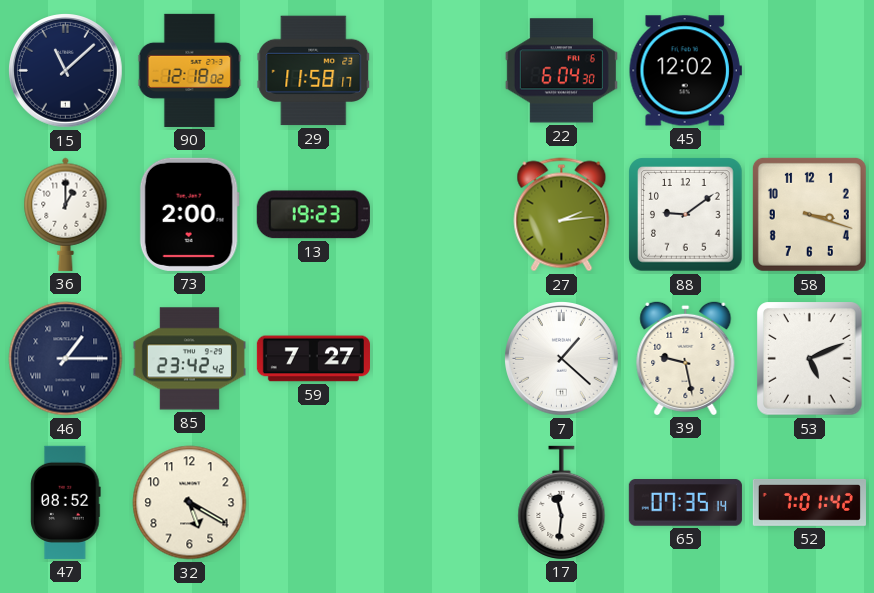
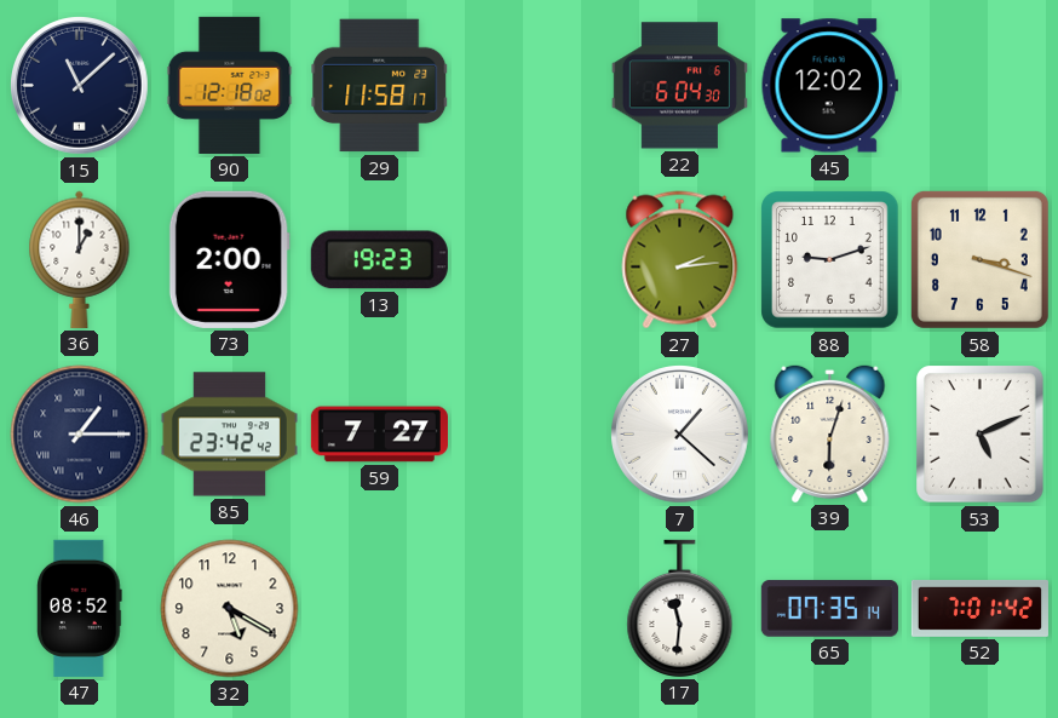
88: 9:09 -> 9:12 (830, 260)
39: 9:28 -> 6:03 (830, 433)
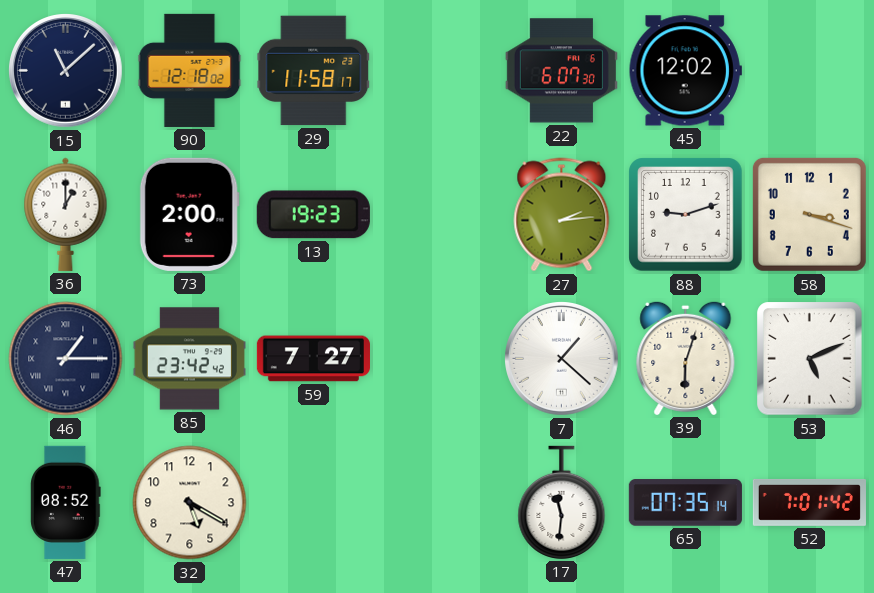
22: 6:04 -> 6:07 (561, 71)
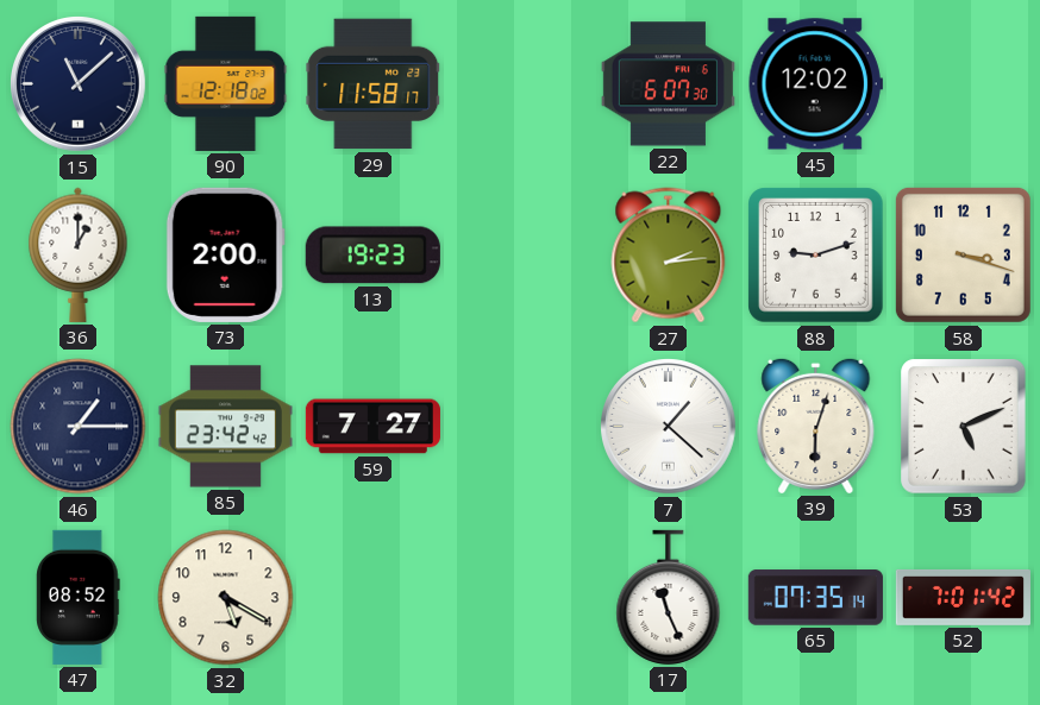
17: 11:31 -> 11:26 (669, 597)
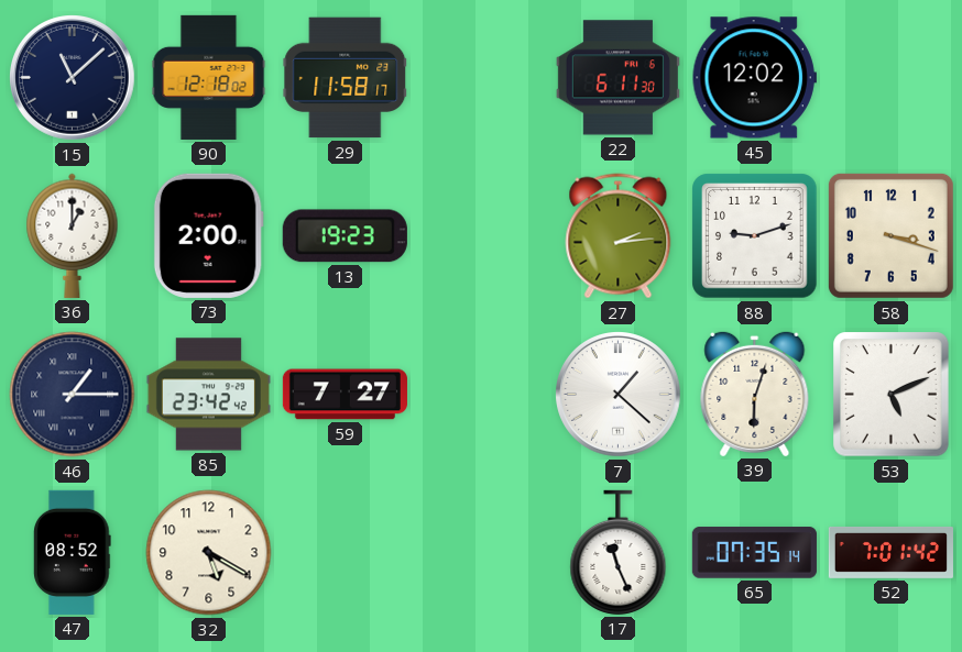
22: 6:07 -> 6:11 (617, 78)
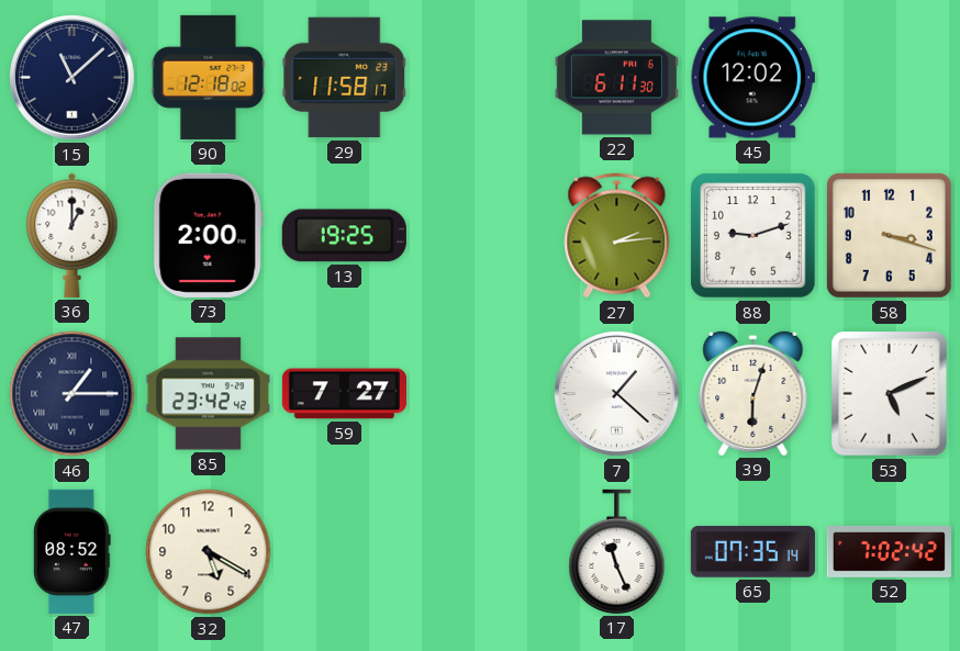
13: 19:23 -> 19:25 (344, 236)
52: 7:01 -> 7:02 (889, 551)
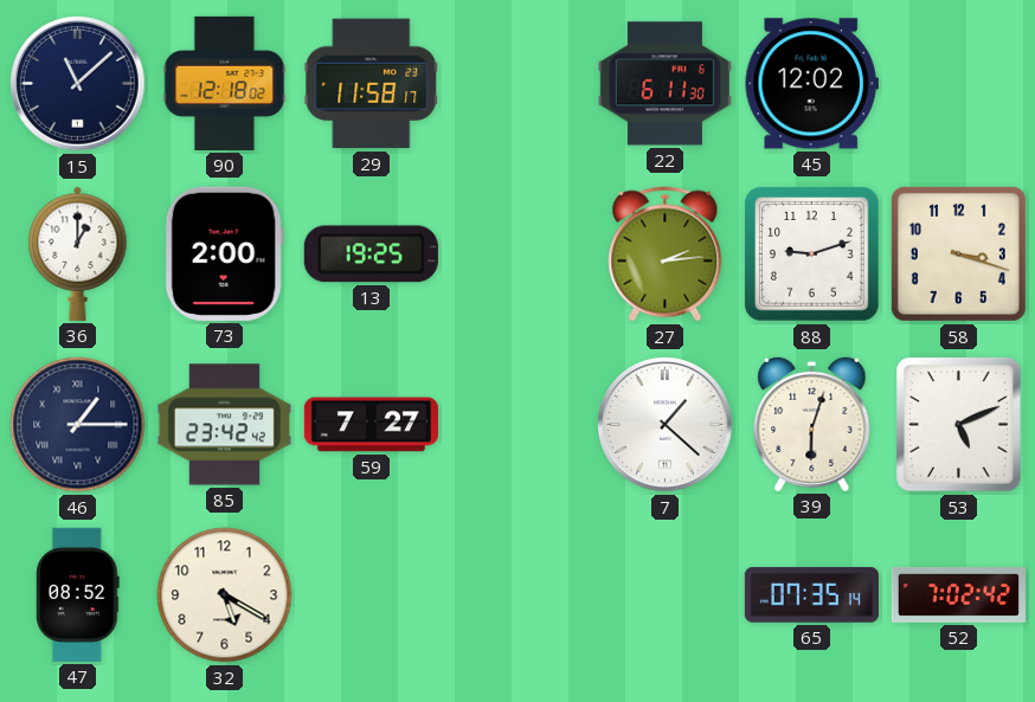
17: 11:26 -> none (617, 551)
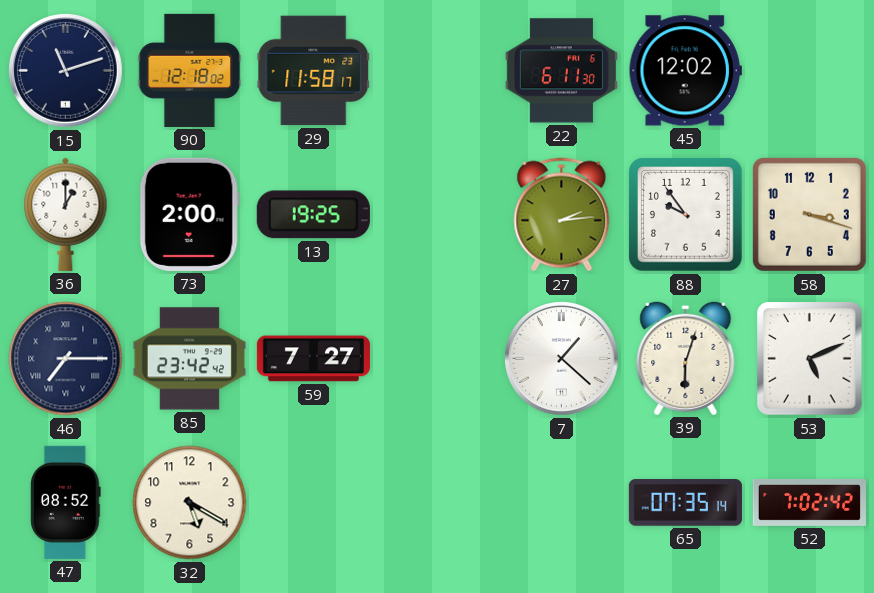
15: 11:08 -> 11:12 (66, 71)
88: 9:12 -> 9:54 (686, 215)
46: 1:15 -> 7:15 (66, 359)
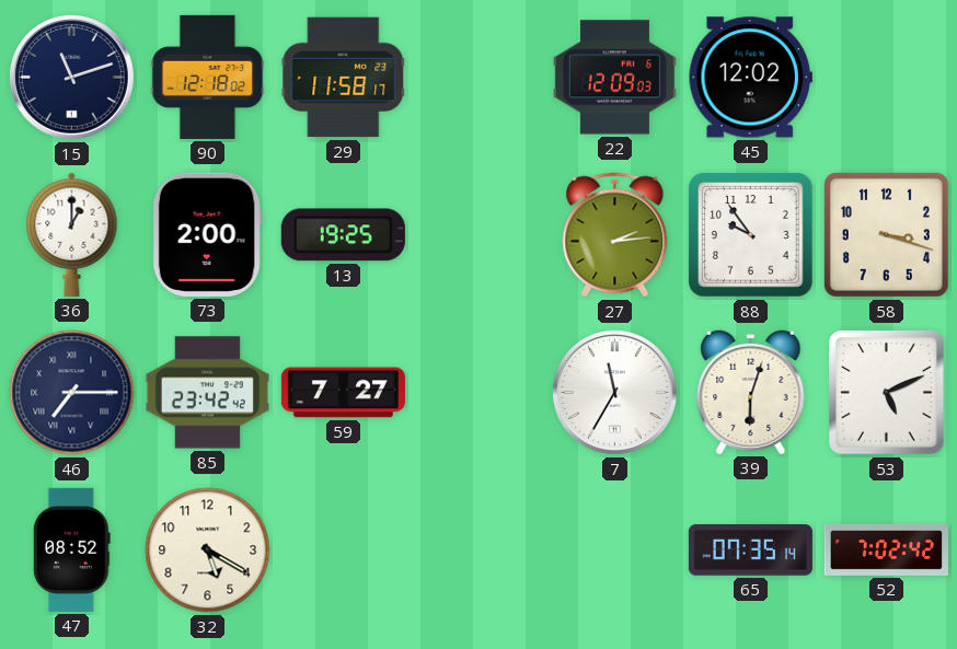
22: 6:11 -> 12:09 (614, 78)
7: 1:22 -> 11:35 (615, 393)
